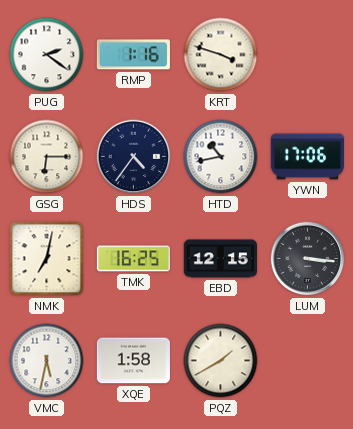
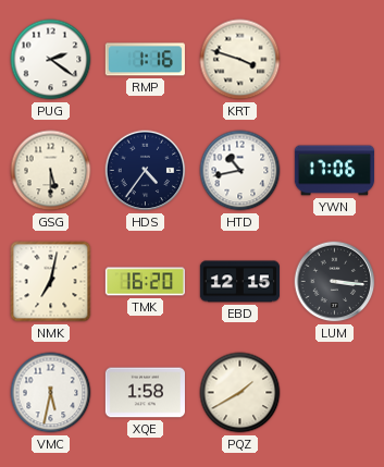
GSG: 6:15 -> 5:30 (51, 171)
TMK: 16:25 -> 16:20 (145, 282)
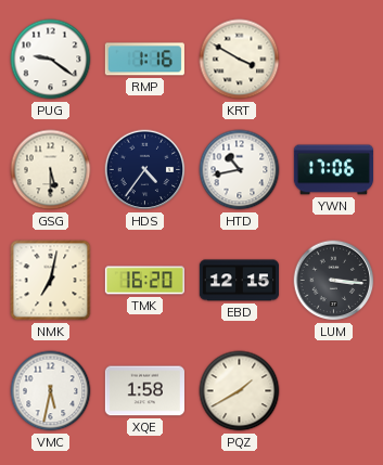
PUG: 2:21 -> 9:21 (51, 60)
KRT: 3:48 -> 3:50 (240, 60)
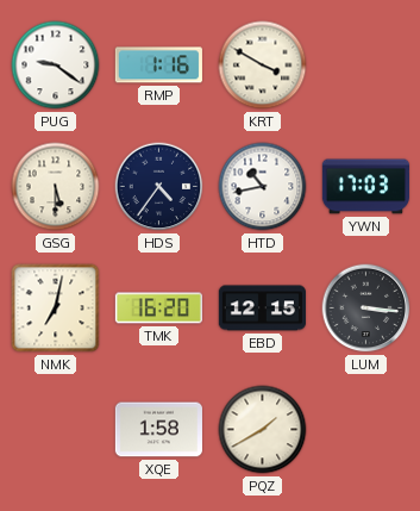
YWN: 17:06 -> 17:03 (365, 187)
VMC: 5:32 -> none (51, 391)
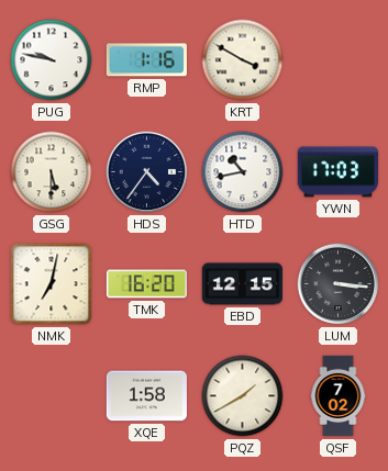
PUG: 9:21 -> 9:47 (52, 60)
QSF: none -> 7:02 (339, 396)
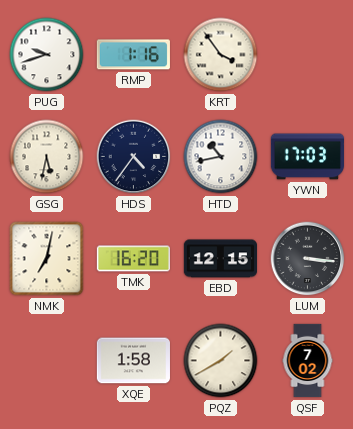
PUG: 9:47 -> 9:42 (47, 55)
KRT: 3:50 -> 3:54 (221, 55)
GSG: 5:30 -> 5:32 (47, 157)
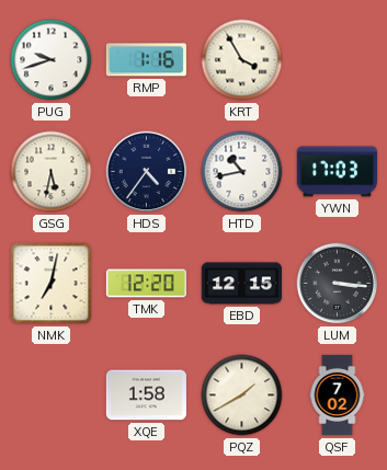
KRT: 3:54 -> 3:55 (242, 60)
TMK: 16:20 -> 12:20 (146, 284)
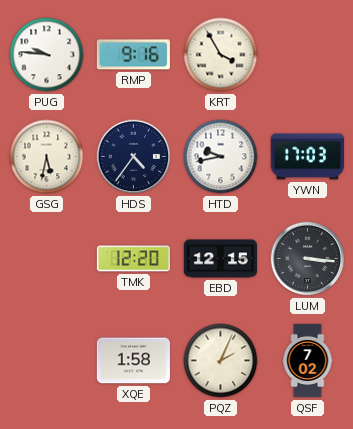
PUG: 9:42 -> 9:46 (47, 55)
RMP: 1:16 -> 9:16 (133, 55)
HTD: 10:43 -> 9:43 (221, 157)
NMK: 7:02 -> none (52, 284)
PQZ: 1:40 -> 2:04 (221, 361)
